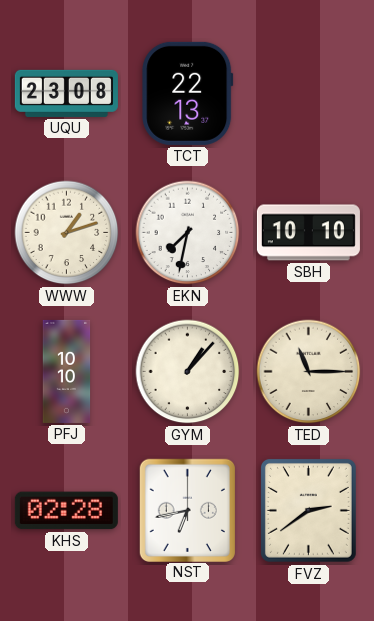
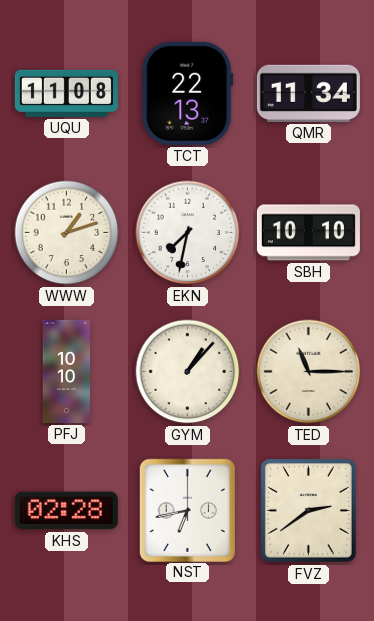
UQU: 23:08 -> 11:08 (66, 93)
QMR: none -> 11:34 (308, 93)
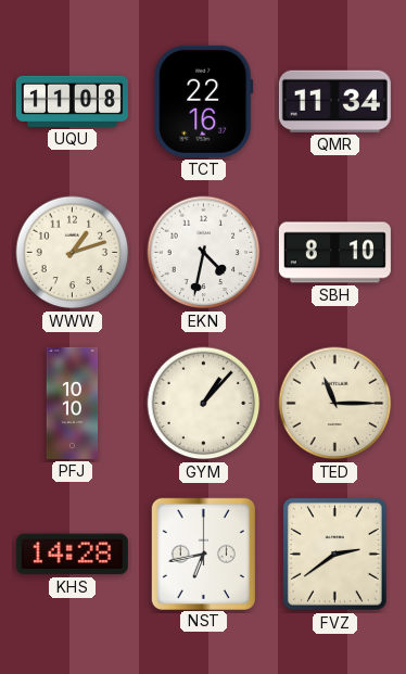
TCT: 22:13 -> 22:16 (204, 101)
EKN: 7:32 -> 4:32 (204, 253)
SBH: 10:10 -> 8:10 (334, 253)
KHS: 02:28 -> 14:28 (72, 555)
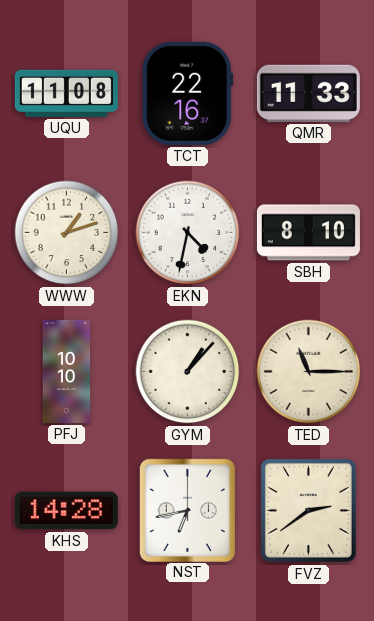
QMR: 11:34 -> 11:33 (308, 93)
